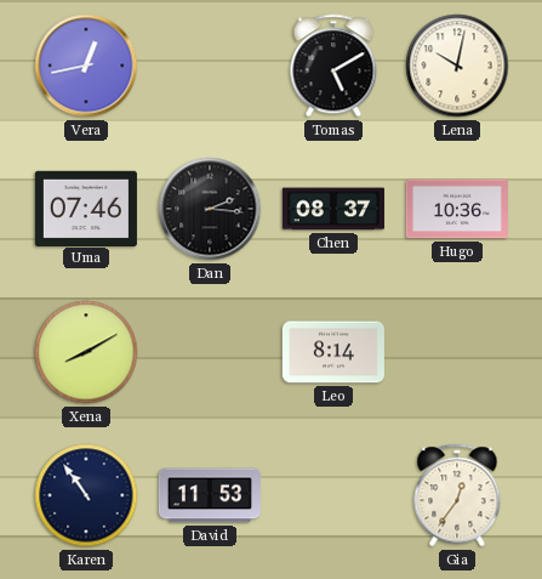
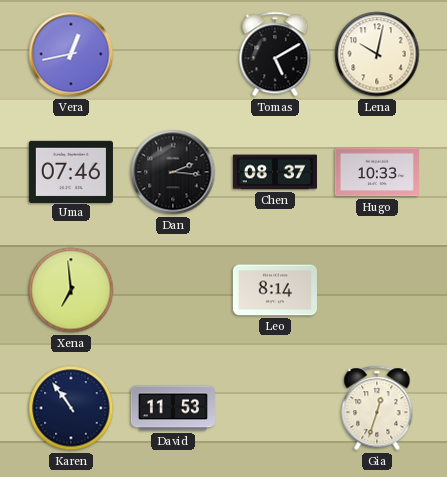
Hugo: 10:36 -> 10:33 (377, 172)
Xena: 8:10 -> 6:59 (71, 290)
Gia: 12:36 -> 12:33 (377, 408)
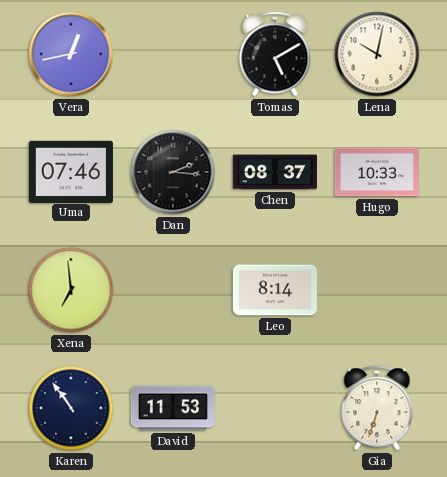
Gia: 12:33 -> 6:33 (377, 408)
